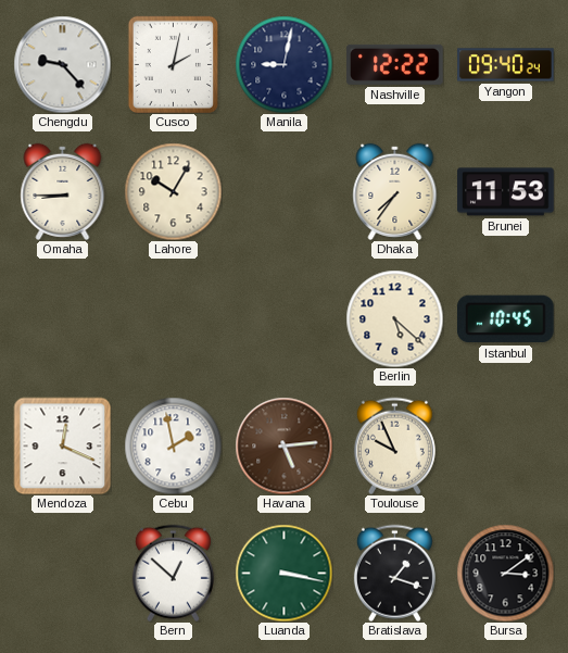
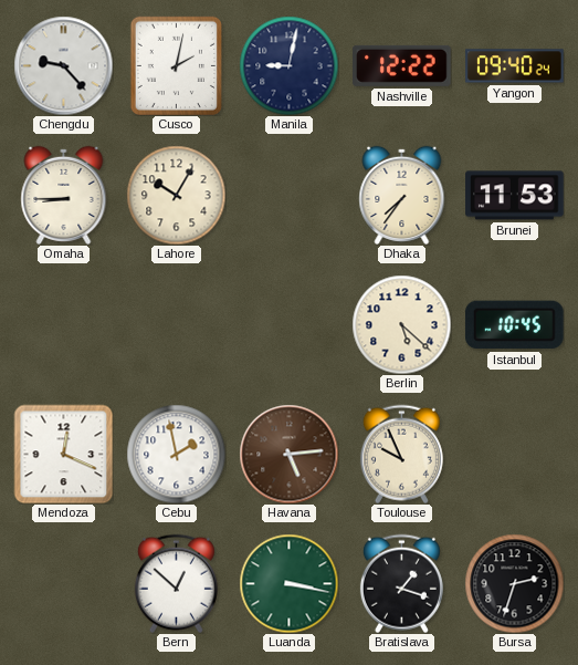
Bursa: 3:09 -> 2:33 (514, 583)
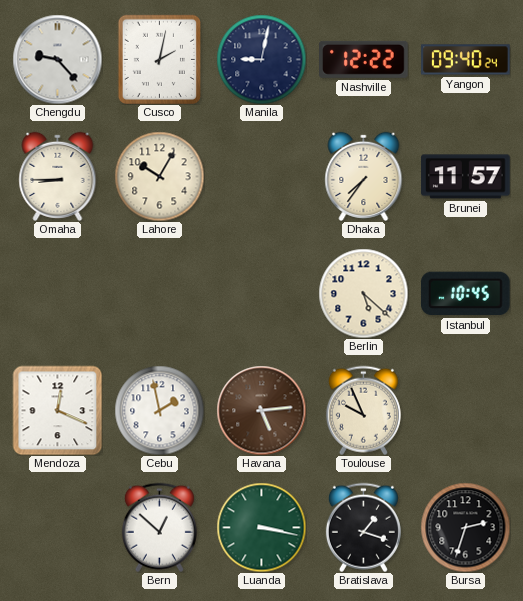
Brunei: 11:53 -> 11:57 (466, 177)
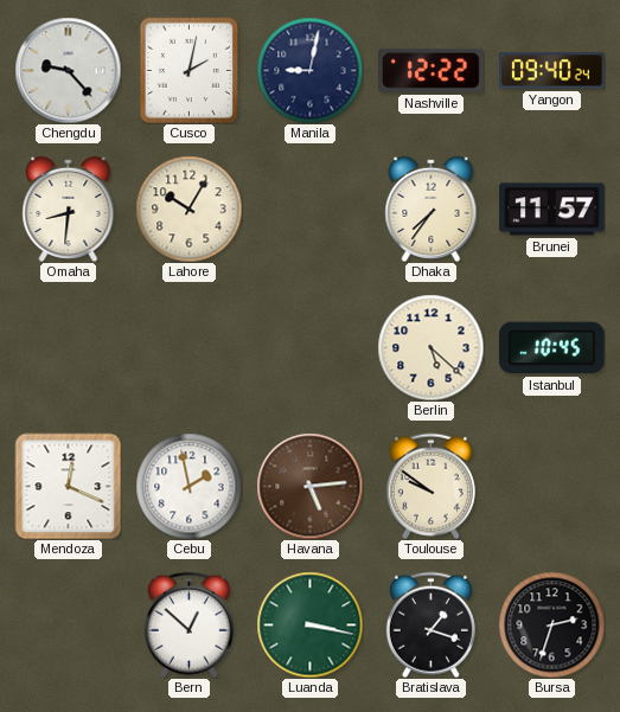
Omaha: 8:45 -> 8:31 (69, 209)
Toulouse: 9:56 -> 9:51 (430, 486)
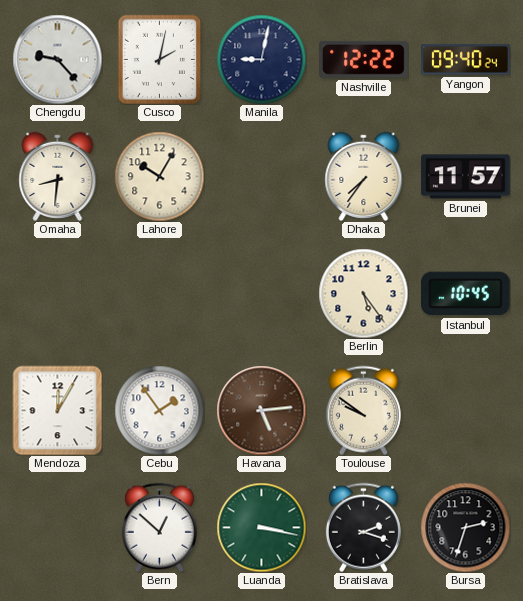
Berlin: 5:22 -> 5:24 (363, 293)
Mendoza: 12:19 -> 12:05 (57, 410)
Cebu: 1:58 -> 1:54 (159, 410)
Bratislava: 1:18 -> 2:18 (363, 527)
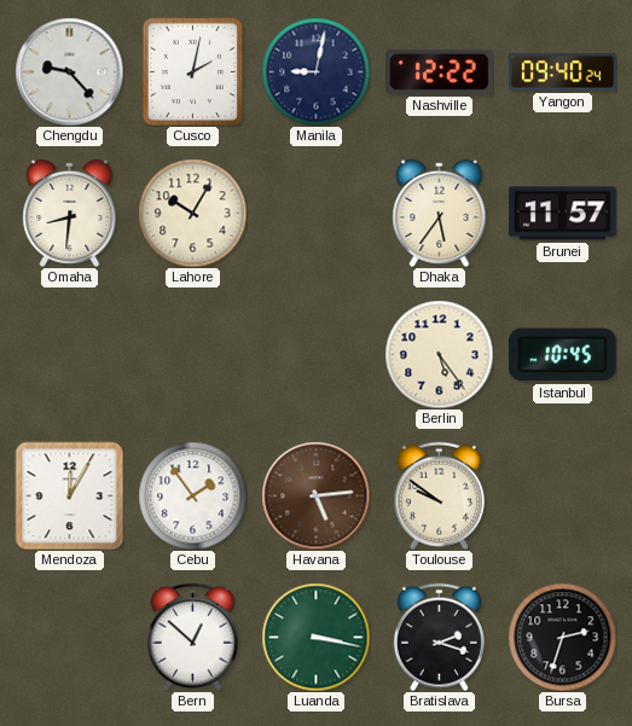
Dhaka: 7:36 -> 5:36 (440, 213)
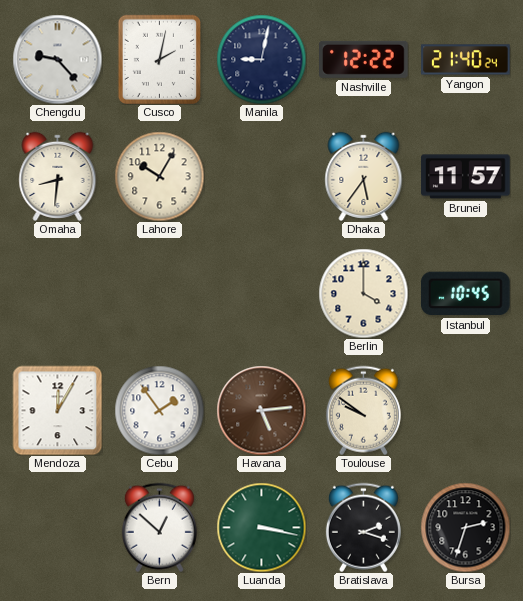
Yangon: 09:40 -> 21:40 (466, 60)
Berlin: 5:24 -> 4:00 (363, 293)
